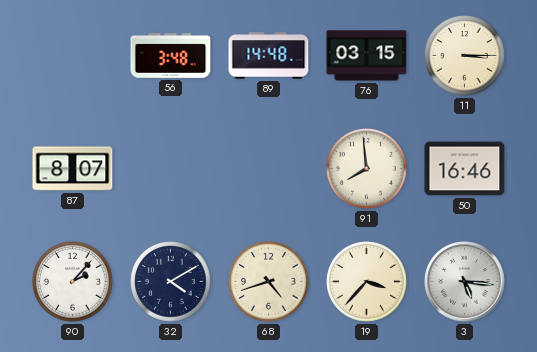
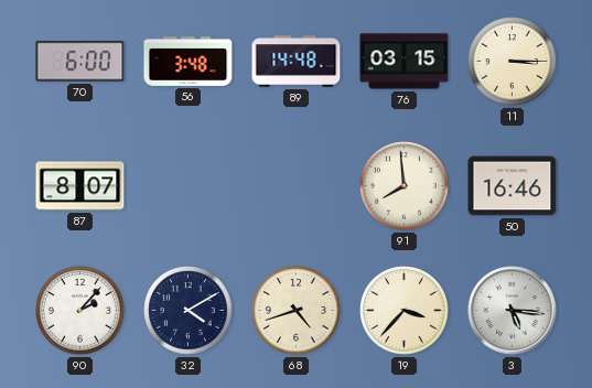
70: none -> 6:00 (80, 62)
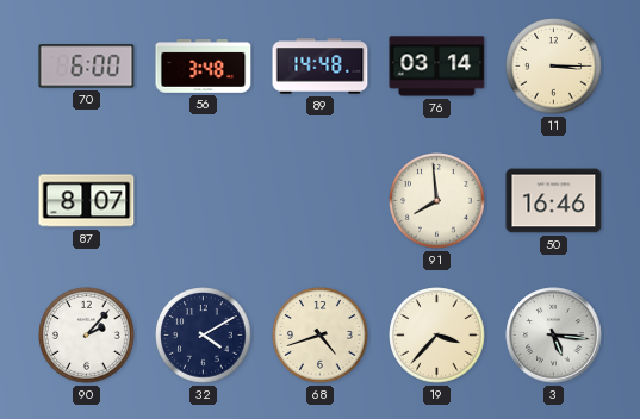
76: 03:15 -> 03:14 (437, 67)
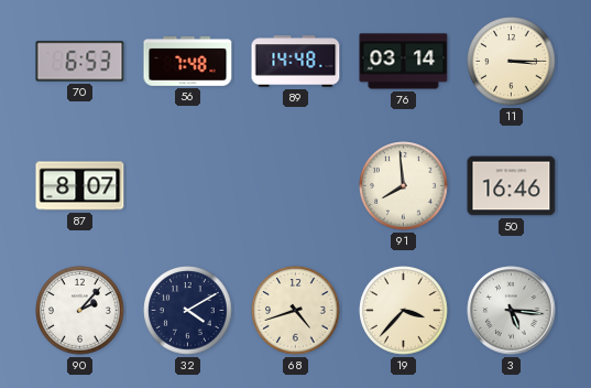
70: 6:00 -> 6:53 (80, 62)
56: 3:48 -> 7:48 (188, 61)
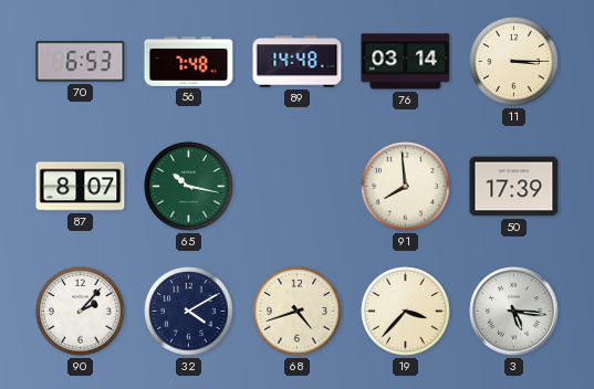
65: none -> 10:17 (189, 187)
50: 16:46 -> 17:39 (514, 187)
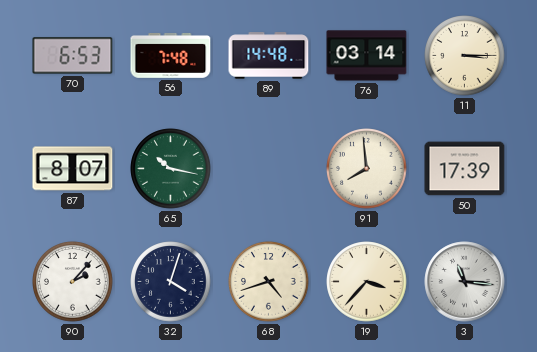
32: 4:10 -> 4:03 (171, 282)
3: 5:16 -> 11:16 (465, 282)
